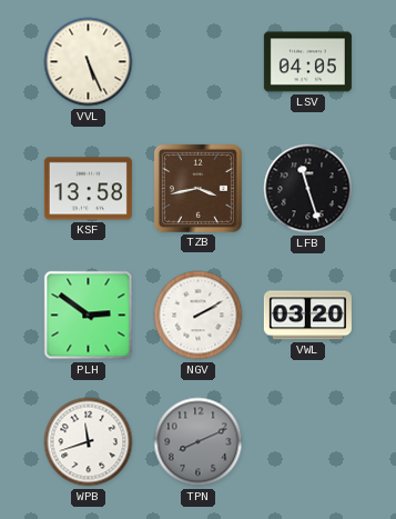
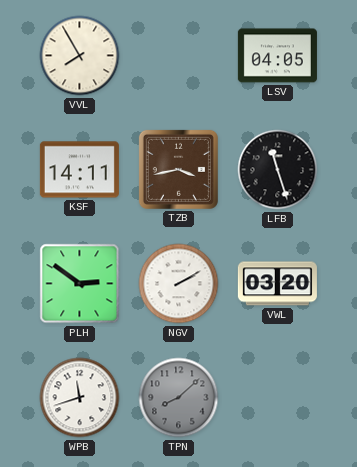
VVL: 5:26 -> 7:55 (80, 56)
KSF: 13:58 -> 14:11 (79, 170)
TPN: 8:11 -> 8:08 (179, 398)
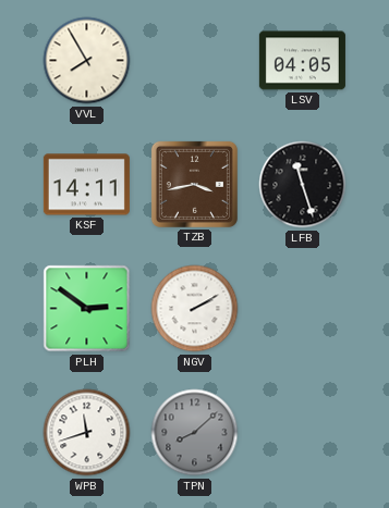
VWL: 03:20 -> none (277, 284)
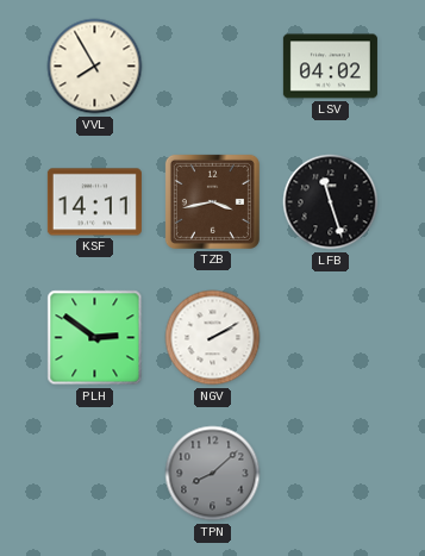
LSV: 04:05 -> 04:02 (330, 67)
WPB: 11:42 -> none (87, 433)
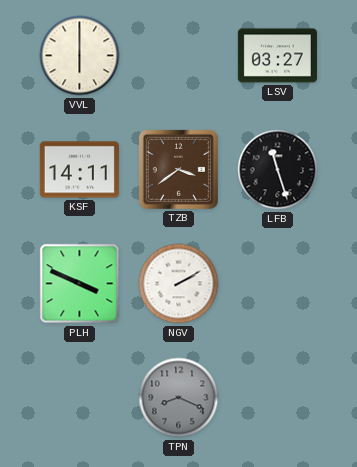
VVL: 7:55 -> 6:00 (80, 56)
LSV: 04:02 -> 03:27 (277, 56)
TZB: 3:43 -> 3:39 (178, 169)
PLH: 2:51 -> 3:49 (80, 284)
TPN: 8:08 -> 8:19 (179, 398)
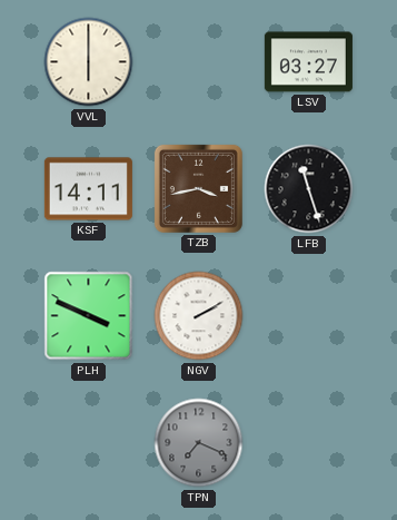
TZB: 3:39 -> 3:43 (198, 188)
TPN: 8:19 -> 7:19 (199, 443)
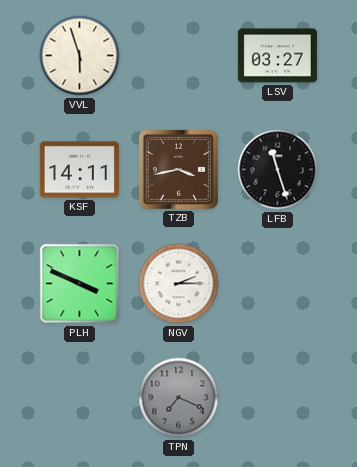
VVL: 6:00 -> 5:57 (80, 56)
NGV: 2:10 -> 2:15 (179, 284)
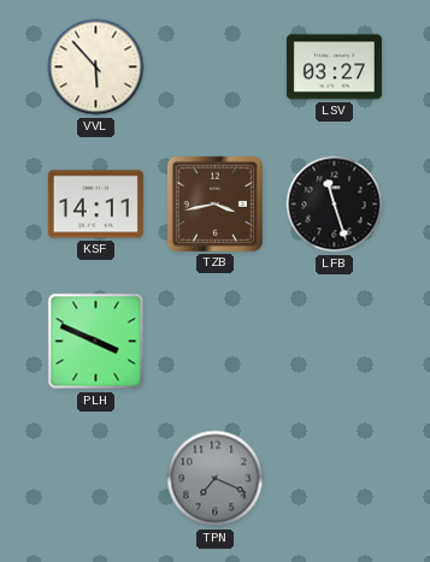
VVL: 5:57 -> 5:53 (96, 67)
NGV: 2:15 -> none (179, 284)
